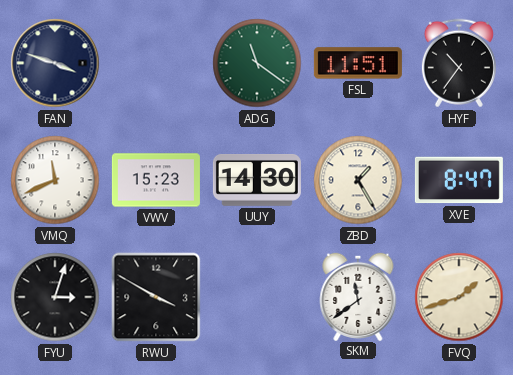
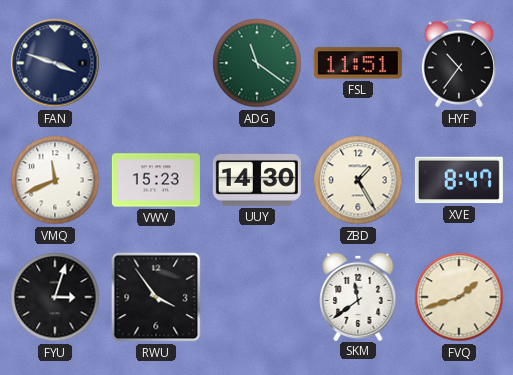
RWU: 3:50 -> 3:54 (156, 297)
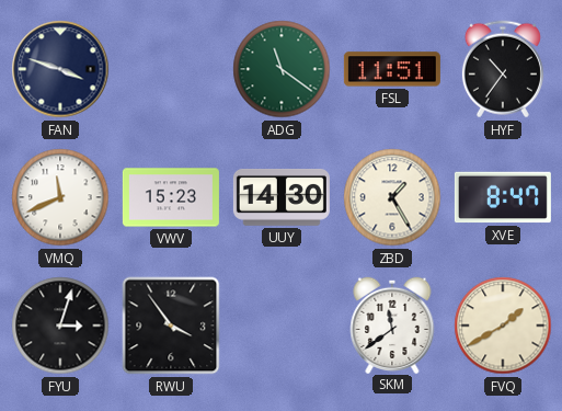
FVQ: 1:42 -> 1:40 (503, 326)
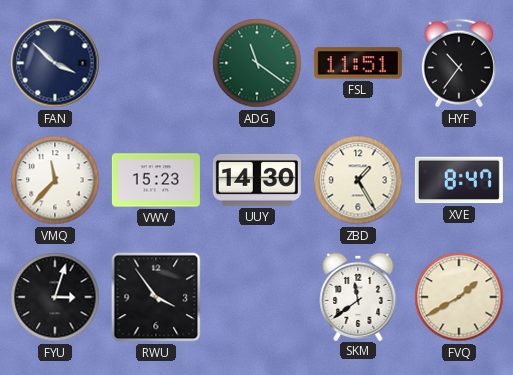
FAN: 3:48 -> 3:52 (55, 63)
VMQ: 11:41 -> 11:37 (55, 180)
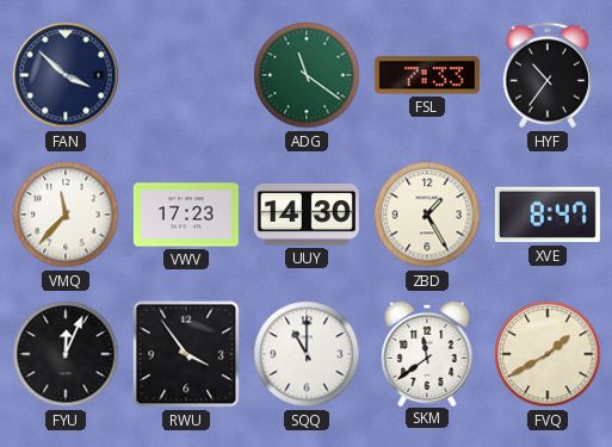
FSL: 11:51 -> 7:33 (427, 75)
VWV: 15:23 -> 17:23 (186, 215)
FYU: 3:03 -> 12:04 (66, 354)
SQQ: none -> 11:00 (307, 354)
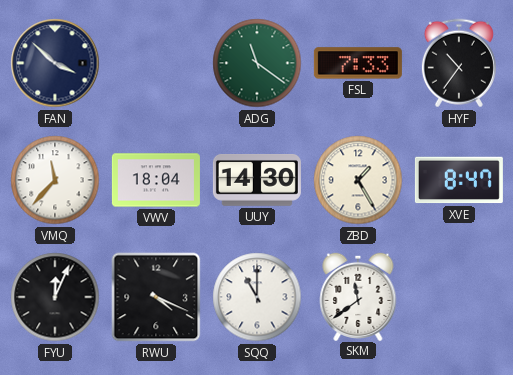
VWV: 17:23 -> 18:04 (156, 180)
RWU: 3:54 -> 4:19 (156, 297)
FVQ: 1:40 -> none (548, 354)
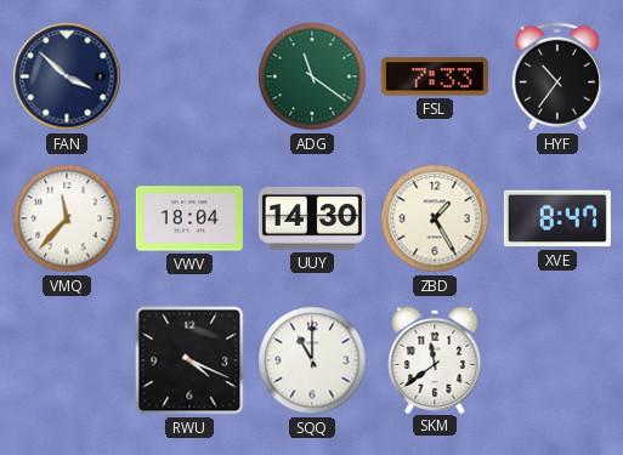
FYU: 12:04 -> none (55, 297)
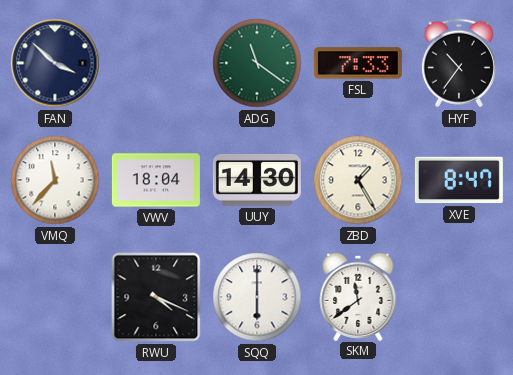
SQQ: 11:00 -> 6:00 (257, 297)
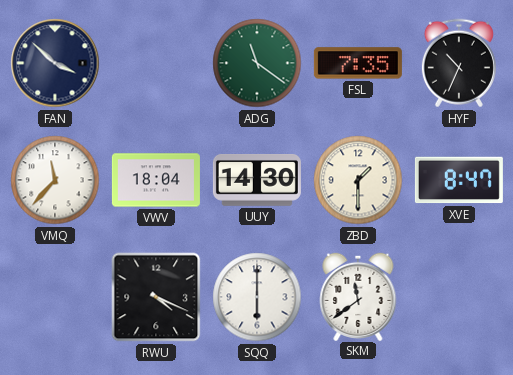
FSL: 7:33 -> 7:35 (358, 63)
HYF: 10:36 -> 10:34 (459, 63)
ZBD: 1:25 -> 1:30 (358, 180)
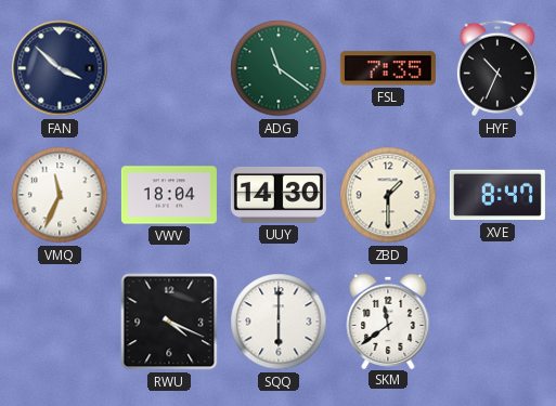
VMQ: 11:37 -> 11:34 (60, 195)
